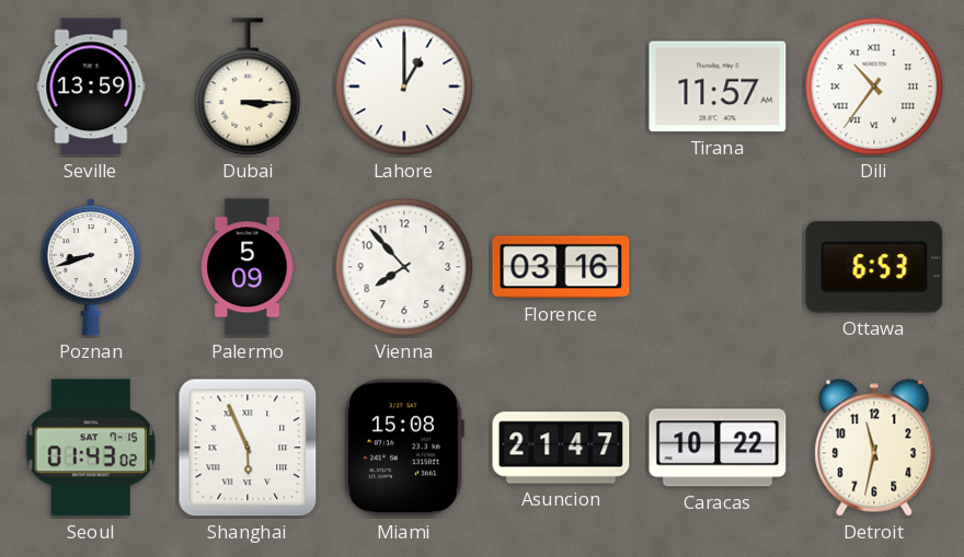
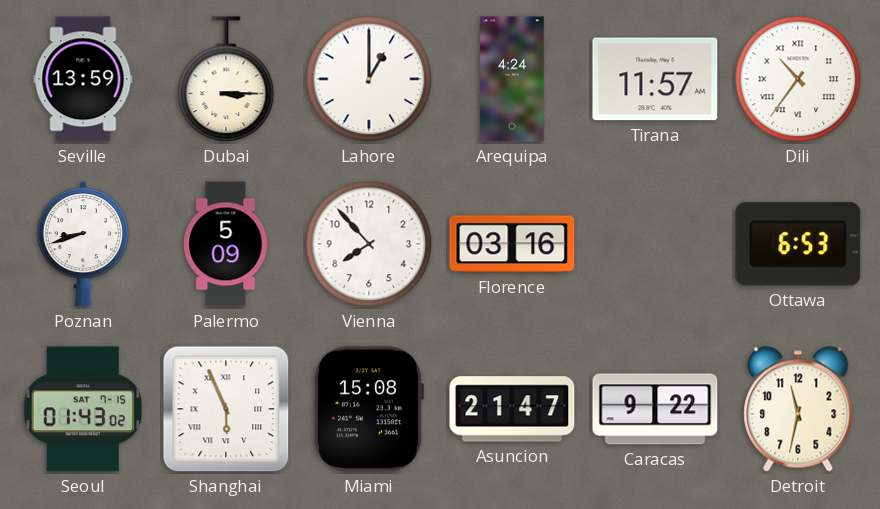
Arequipa: none -> 4:24 (512, 79)
Caracas: 10:22 -> 9:22 (655, 409)
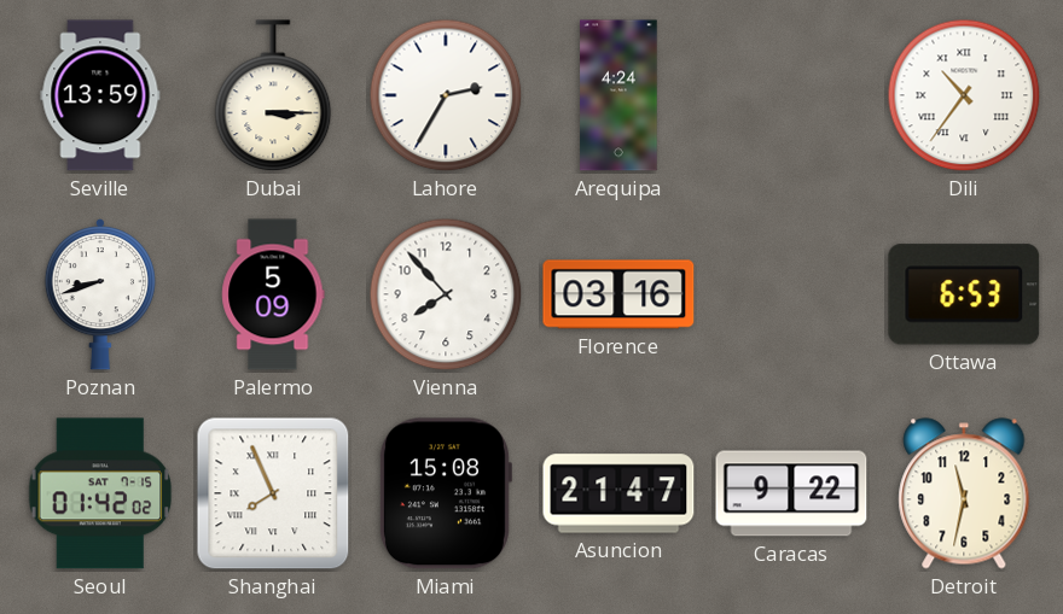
Lahore: 1:00 -> 2:35 (446, 95)
Tirana: 11:57 -> none (655, 79)
Seoul: 01:43 -> 01:42 (100, 493)
Shanghai: 5:56 -> 7:56 (273, 493)
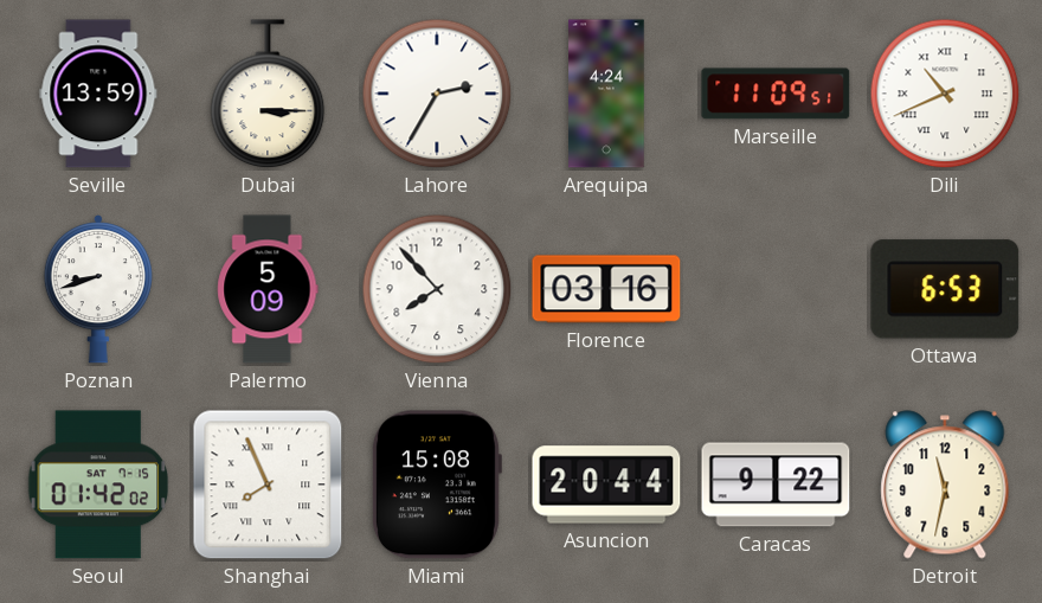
Marseille: none -> 11:09 (776, 94)
Dili: 10:36 -> 10:41 (945, 94)
Asuncion: 21:47 -> 20:44 (606, 485)
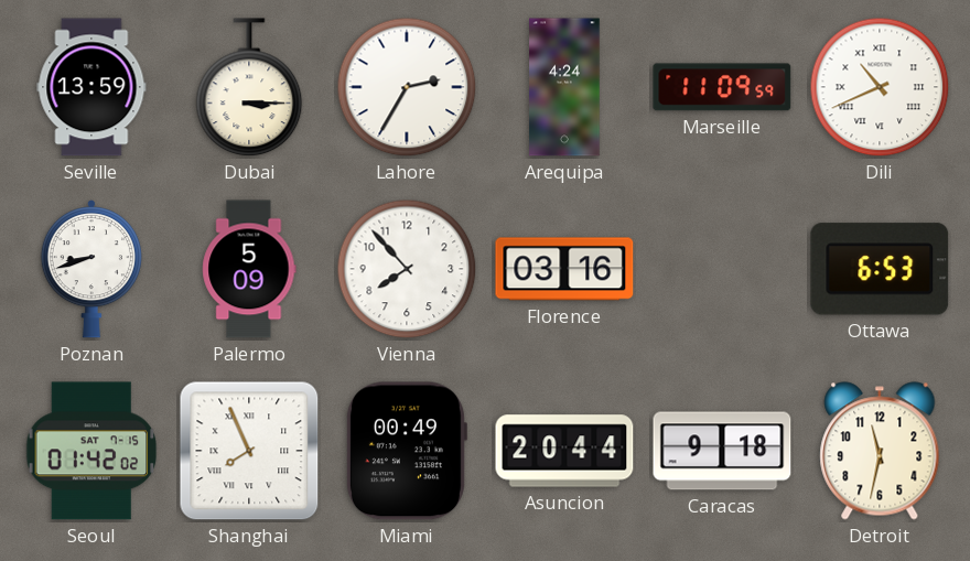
Marseille: 11:09:51 -> 11:09:59 (722, 87)
Miami: 15:08 -> 00:49 (406, 451)
Caracas: 9:22 -> 9:18 (722, 451)
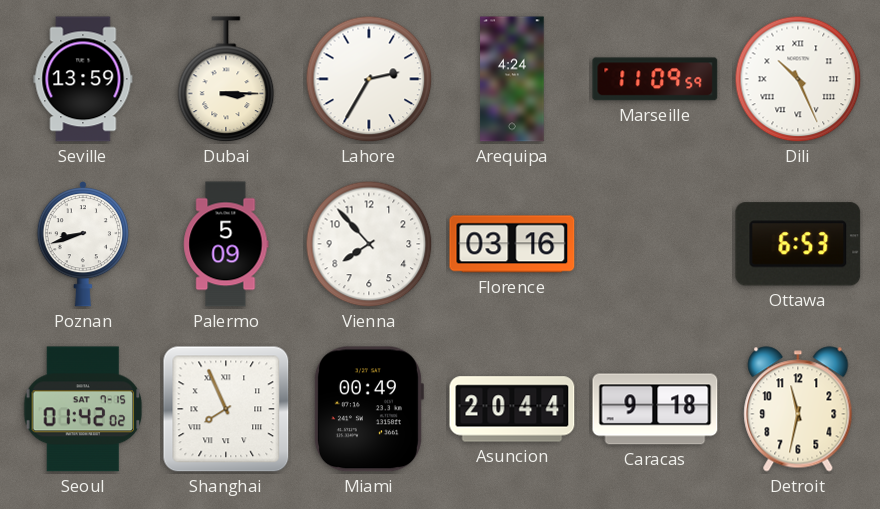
Dili: 10:41 -> 10:26 (798, 79)
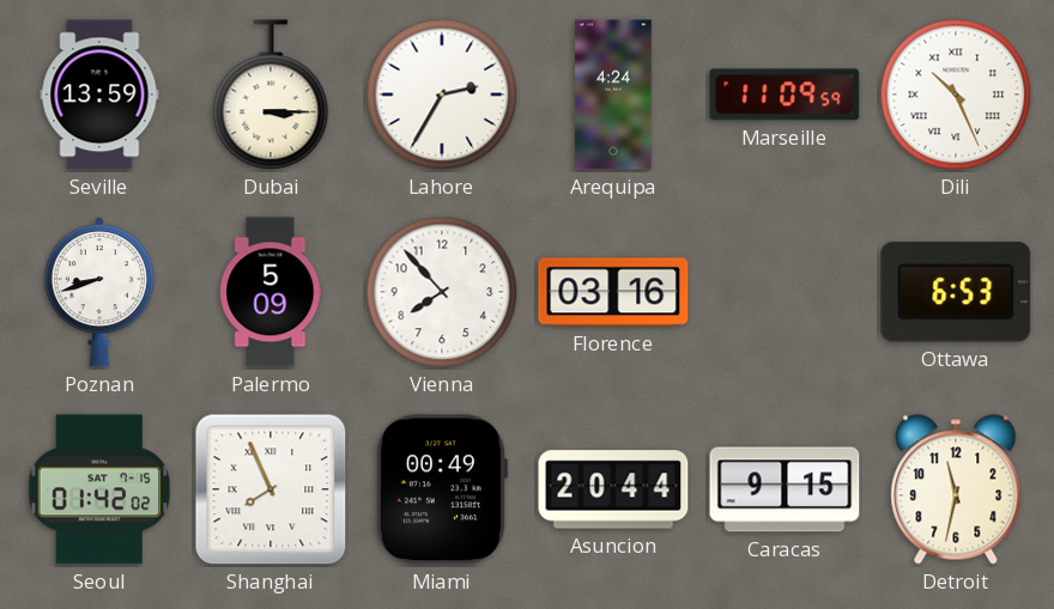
Caracas: 9:18 -> 9:15 (785, 489)
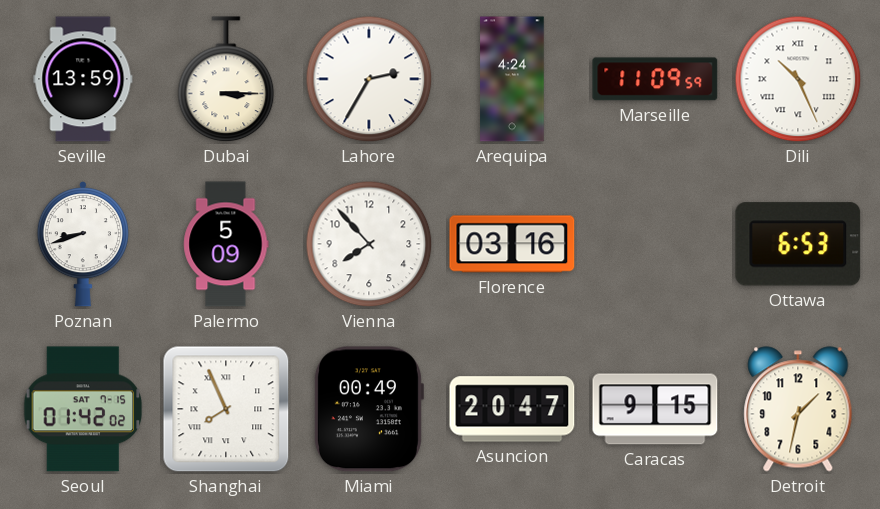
Asuncion: 20:44 -> 20:47 (512, 409)
Detroit: 11:32 -> 1:32 (798, 409)
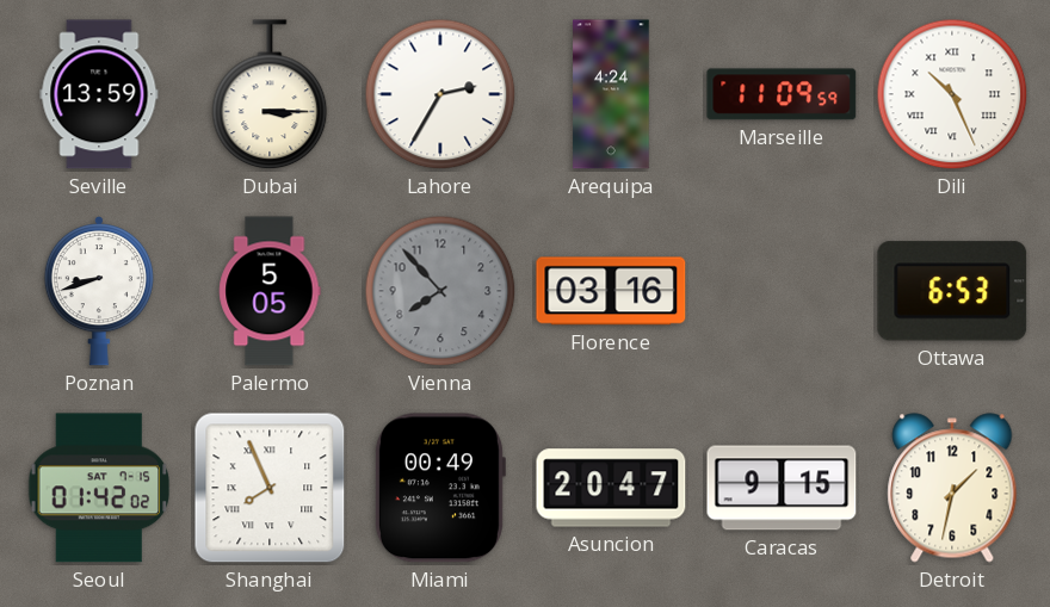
Palermo: 5:09 -> 5:05 (270, 291)
Vienna dial: white -> grey (440, 291)
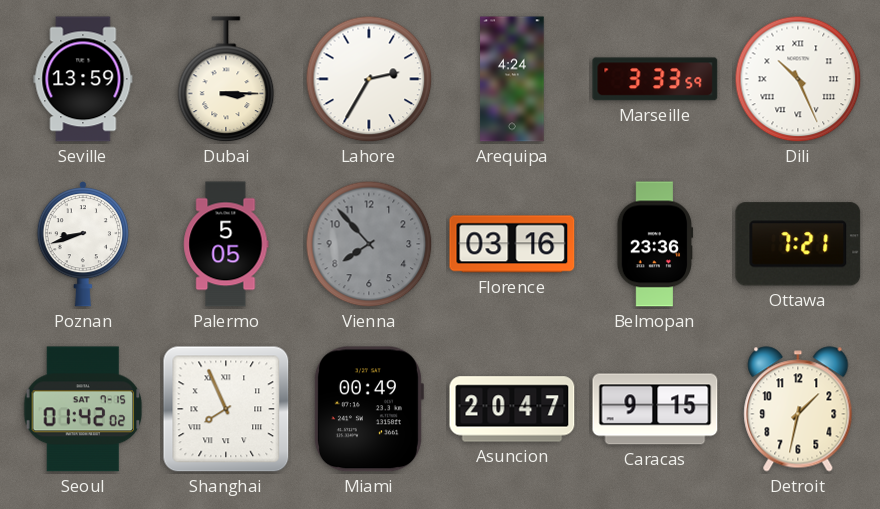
Marseille: 11:09 -> 3:33 (655, 79)
Belmopan: none -> 23:36 (655, 244)
Ottawa: 6:53 -> 7:21 (798, 244)
